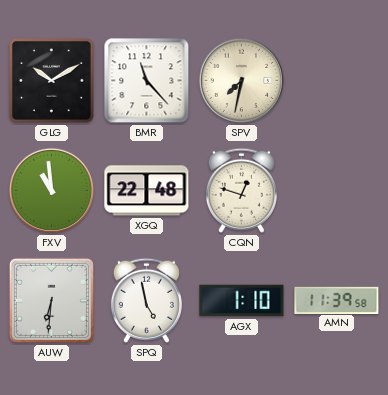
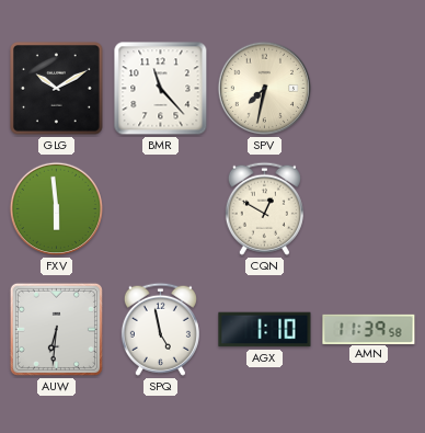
FXV: 10:59 -> 5:59 (57, 209)
XGQ: 22:48 -> none (147, 191)
CQN: 12:48 -> 12:50 (264, 208)
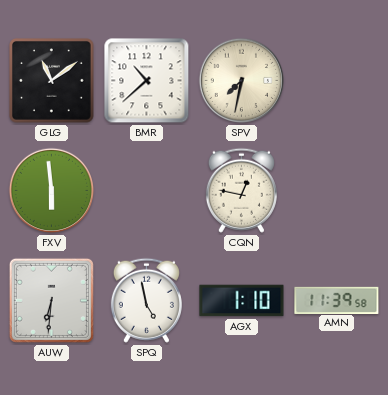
GLG: 10:10 -> 11:09 (52, 81)
BMR: 11:23 -> 10:38 (147, 81)
CQN: 12:50 -> 12:47 (241, 190)
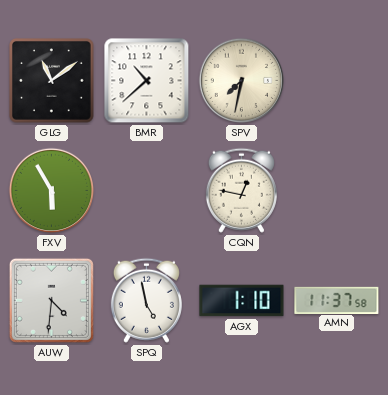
FXV: 5:59 -> 5:55 (52, 191)
AUW: 6:31 -> 4:31 (51, 300)
AMN: 11:39 -> 11:37 (337, 300)
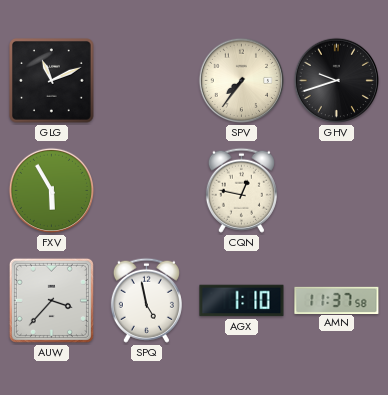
GLG: 11:09 -> 11:11 (52, 81)
BMR: 10:38 -> none (147, 81)
SPV: 7:32 -> 7:36 (242, 81)
GHV: none -> 9:42 (337, 81)
AUW: 4:31 -> 3:37 (51, 300)
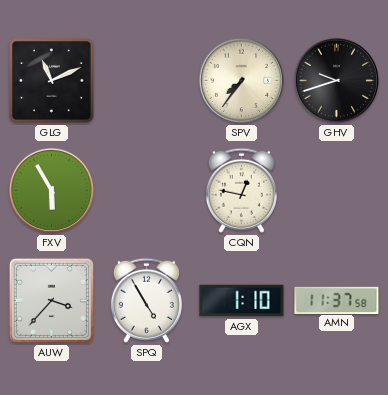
SPQ: 4:58 -> 4:55 (146, 300)
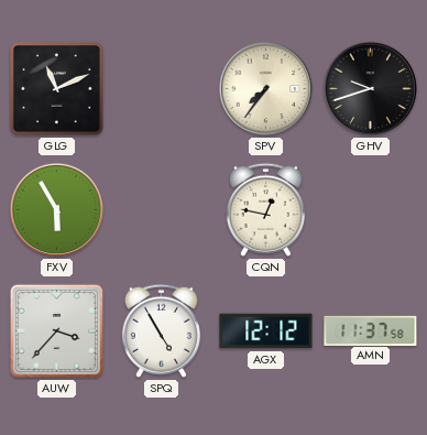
AGX: 1:10 -> 12:12 (266, 331)
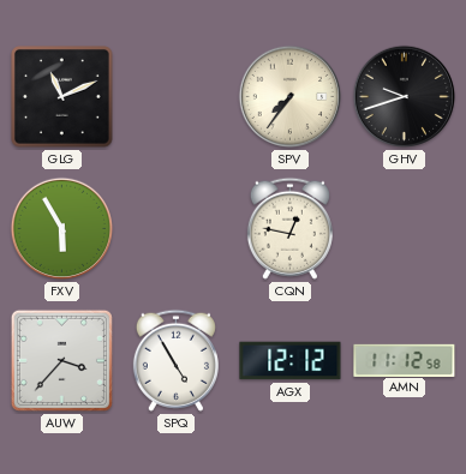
AMN: 11:37 -> 11:12 (405, 360)
